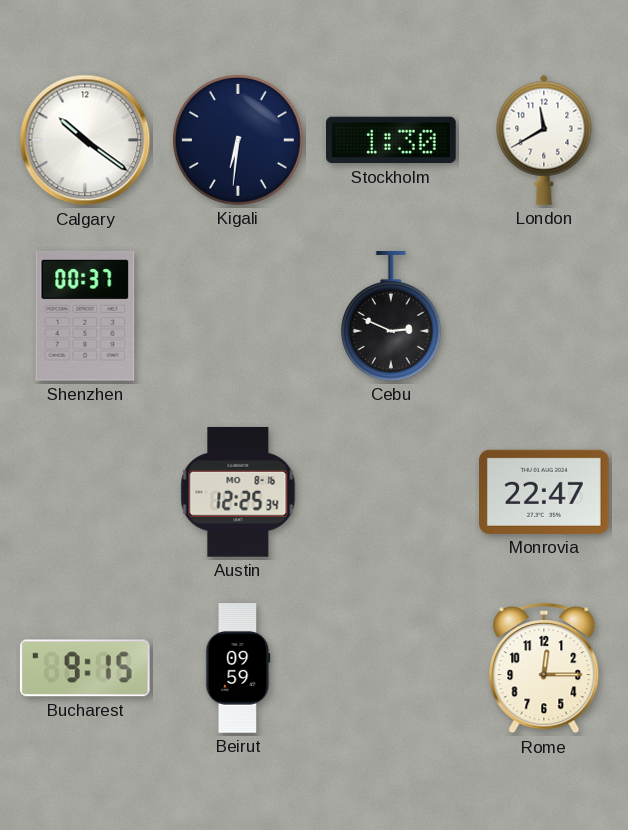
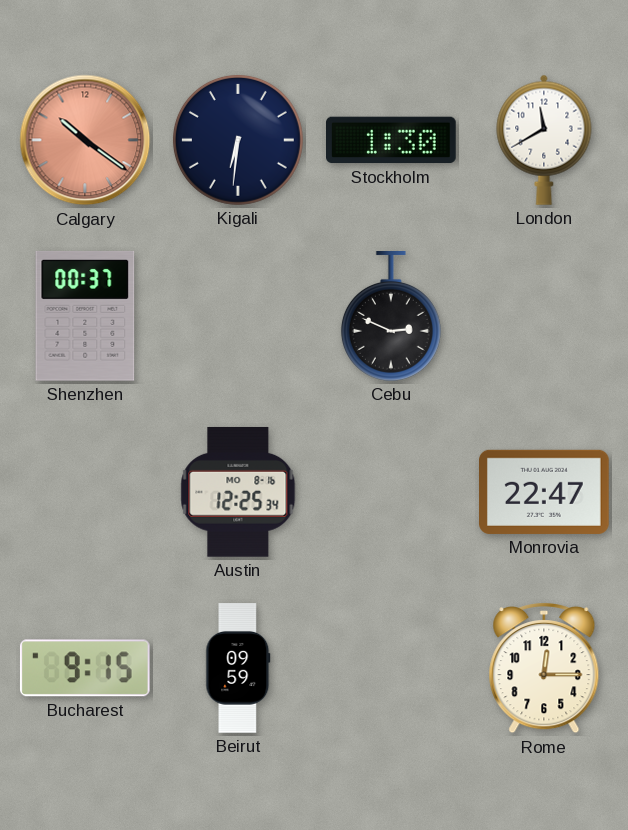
Calgary dial: white -> salmon (85, 140)
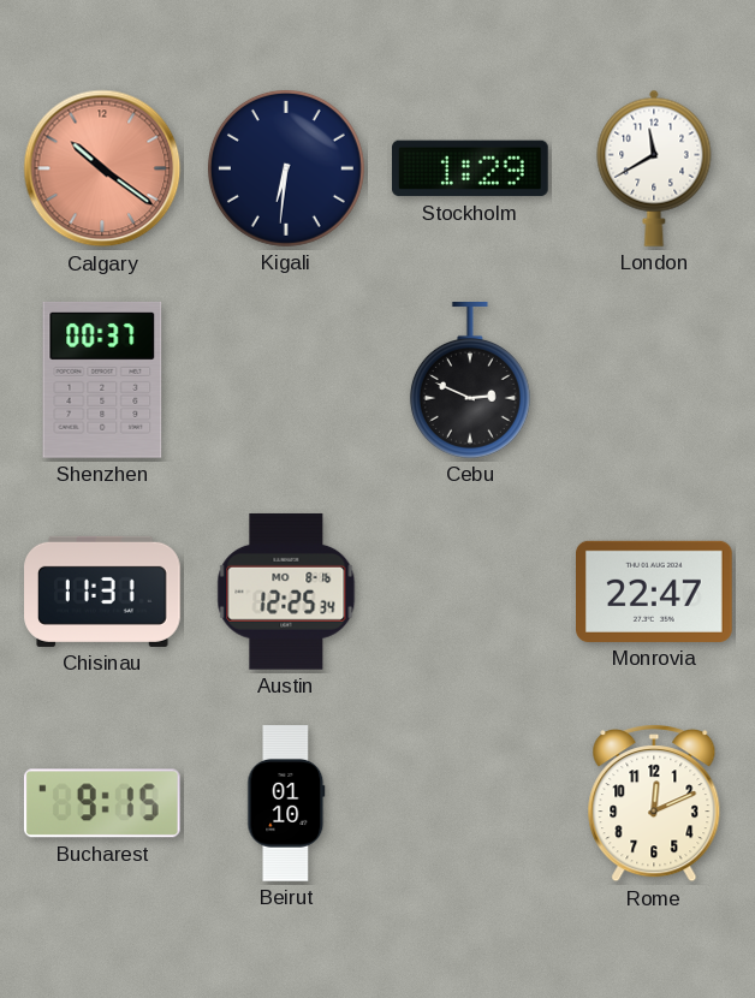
Stockholm: 1:30 -> 1:29 (471, 168)
Chisinau: none -> 11:31 (103, 592)
Beirut: 09:59 -> 01:10 (286, 803)
Rome: 12:15 -> 12:11 (654, 803)
